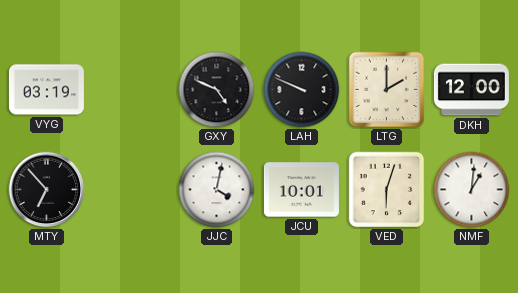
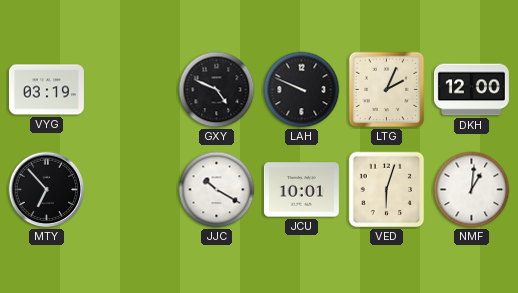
LTG: 2:00 -> 2:04 (387, 90)
JJC: 4:02 -> 10:20 (217, 190)
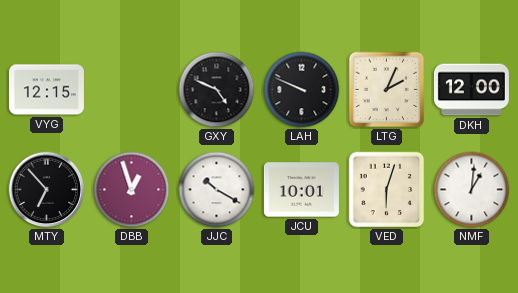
VYG: 03:19 -> 12:15 (46, 90)
DBB: none -> 12:57 (132, 190)
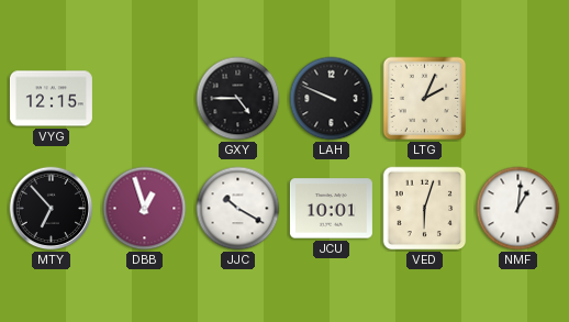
GXY: 4:49 -> 4:45 (238, 99)
DKH: 12:00 -> none (471, 90)
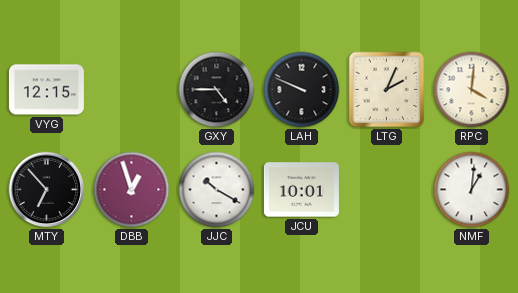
RPC: none -> 4:01 (472, 90)
VED: 6:03 -> none (425, 209)
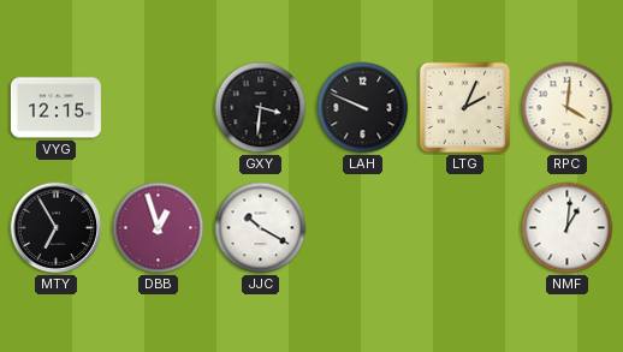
GXY: 4:45 -> 3:31 (261, 108)
MTY: 6:53 -> 6:55 (57, 228)
JCU: 10:01 -> none (301, 190)
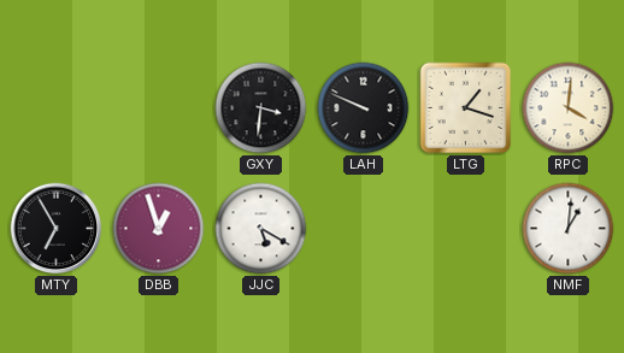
VYG: 12:15 -> none (55, 108)
LTG: 2:04 -> 1:18 (466, 108)
JJC: 10:20 -> 5:20 (261, 229)
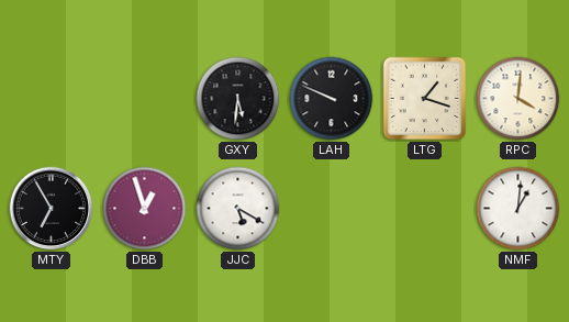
GXY: 3:31 -> 5:31 (238, 99)
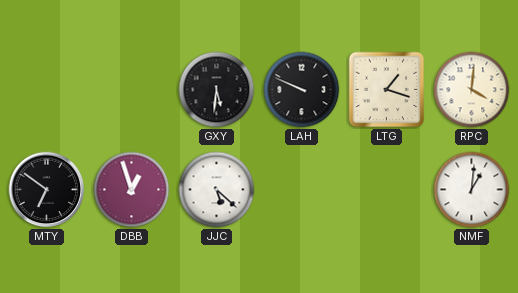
MTY: 6:55 -> 6:51 (47, 190)
JJC: 5:20 -> 5:22 (217, 190)
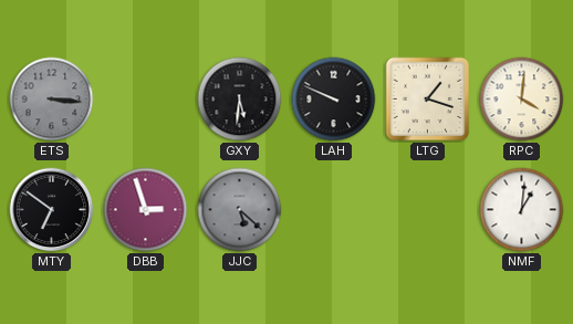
ETS: none -> 3:16 (52, 100)
DBB: 12:57 -> 2:57 (146, 210)
JJC dial: white -> grey (240, 210)
